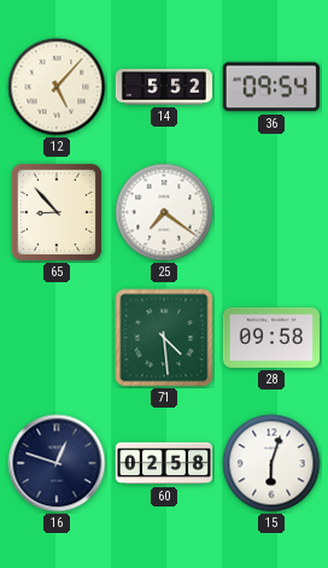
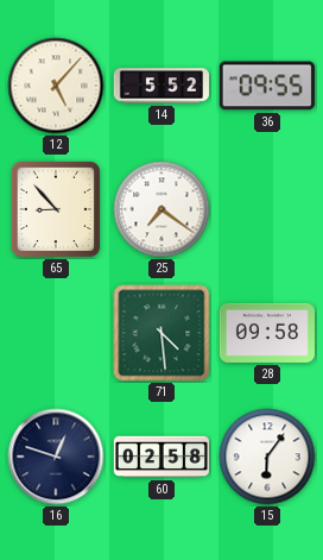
36: 09:54 -> 09:55 (267, 86)
15: 6:03 -> 6:06 (267, 457)
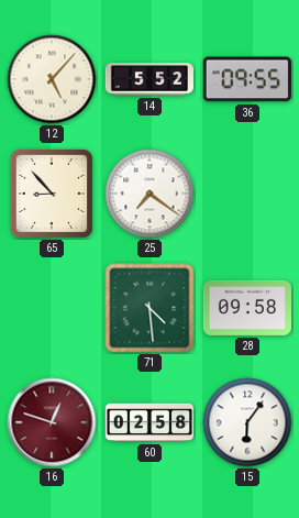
16 dial: navy -> burgundy (52, 422)
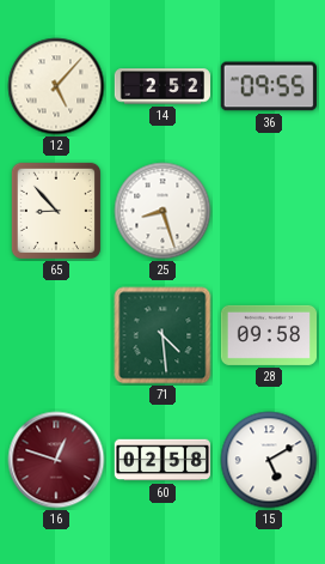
14: 5:52 -> 2:52 (161, 86)
25: 7:21 -> 8:27 (162, 211)
15: 6:06 -> 5:10 (269, 460)
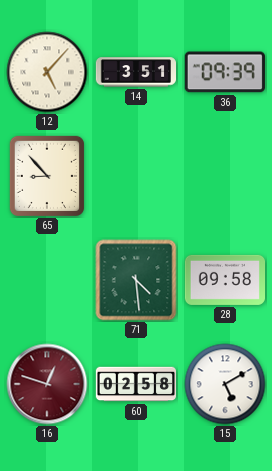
14: 2:52 -> 3:51 (135, 72)
36: 09:55 -> 09:39 (225, 72)
25: 8:27 -> none (162, 211)
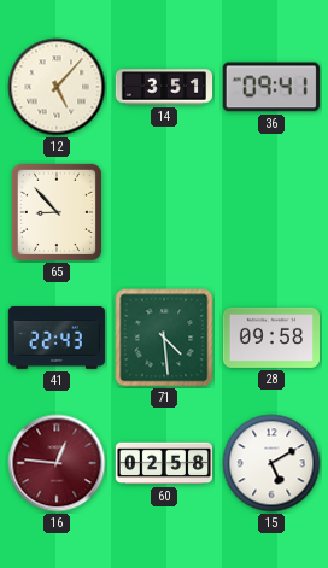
36: 09:39 -> 09:41 (271, 87)
41: none -> 22:43 (57, 338)
16: 12:48 -> 12:46 (57, 463)
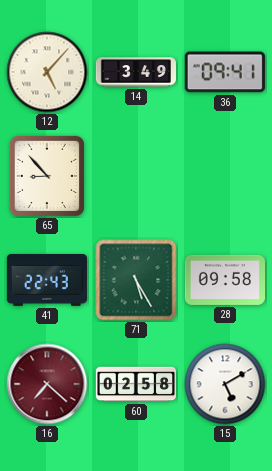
14: 3:51 -> 3:49 (135, 72)
71: 4:29 -> 5:25 (136, 280)
16: 12:46 -> 7:22 (47, 384)
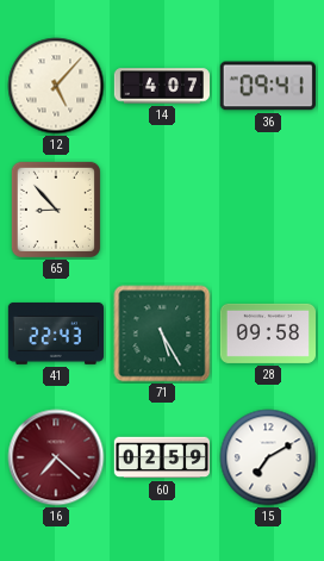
14: 3:49 -> 4:07 (161, 86)
60: 02:58 -> 02:59 (161, 457)
15: 5:10 -> 7:10 (268, 457)
